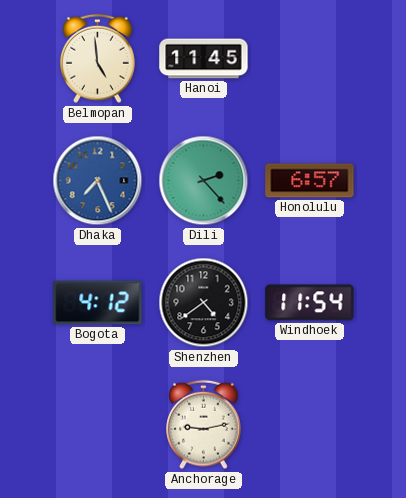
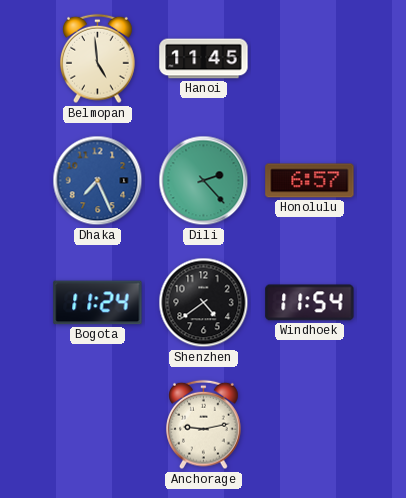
Bogota: 4:12 -> 11:24 (98, 303)
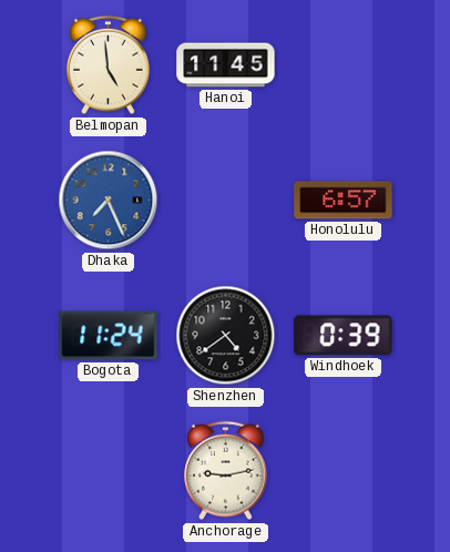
Dili: 2:23 -> none (204, 181)
Windhoek: 11:54 -> 0:39 (344, 336)
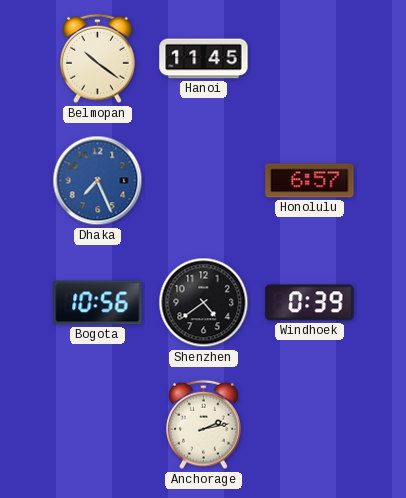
Belmopan: 4:59 -> 10:21 (98, 59)
Bogota: 11:24 -> 10:56 (98, 303)
Anchorage: 9:13 -> 2:13 (204, 425)
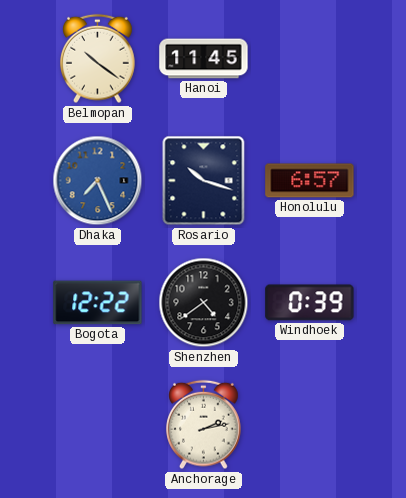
Rosario: none -> 10:18 (204, 181)
Bogota: 10:56 -> 12:22 (98, 303)
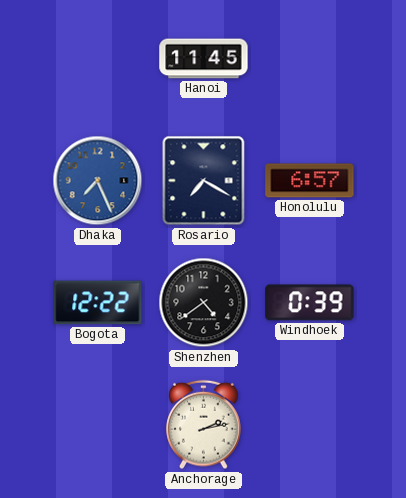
Belmopan: 10:21 -> none (98, 59)
Rosario: 10:18 -> 7:20 (204, 181)
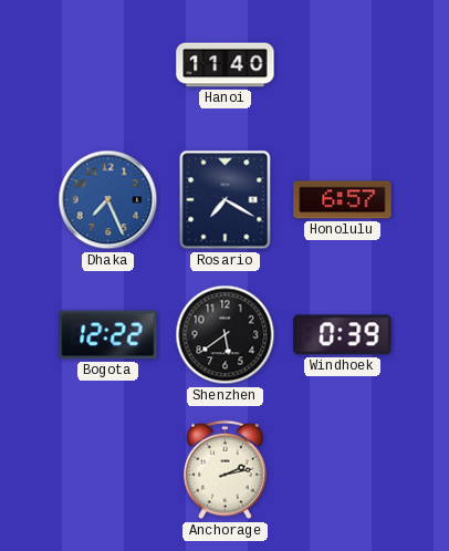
Hanoi: 11:45 -> 11:40 (226, 65)
Shenzhen: 4:39 -> 5:39 (226, 335)
